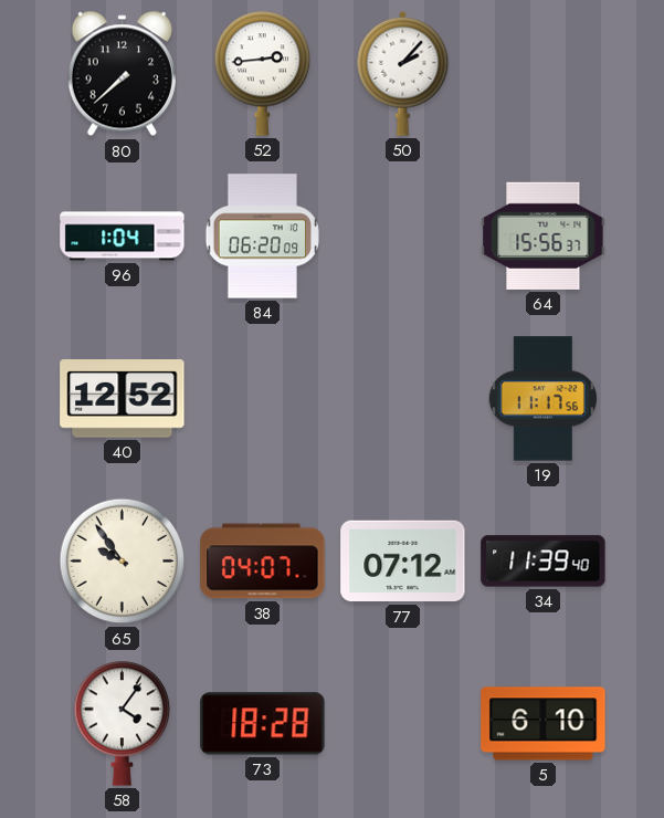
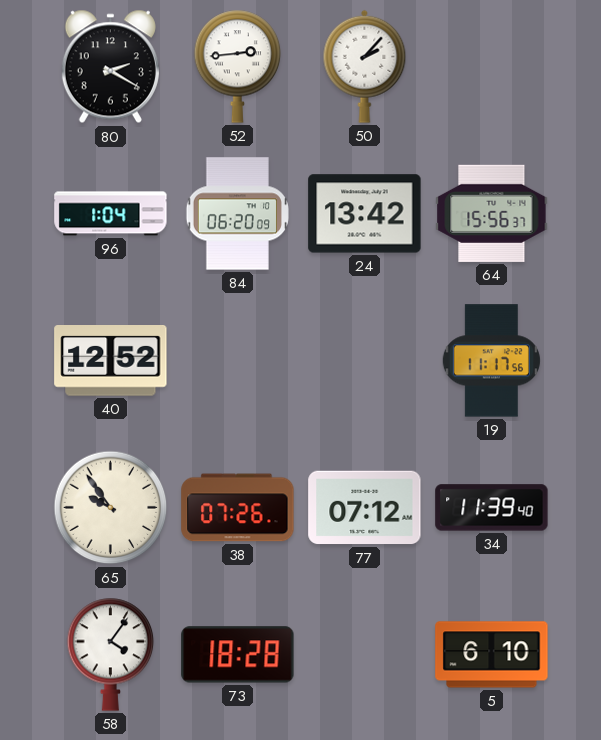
80: 7:38 -> 2:20 (110, 67)
24: none -> 13:42 (365, 214)
38: 04:07 -> 07:26 (238, 508)
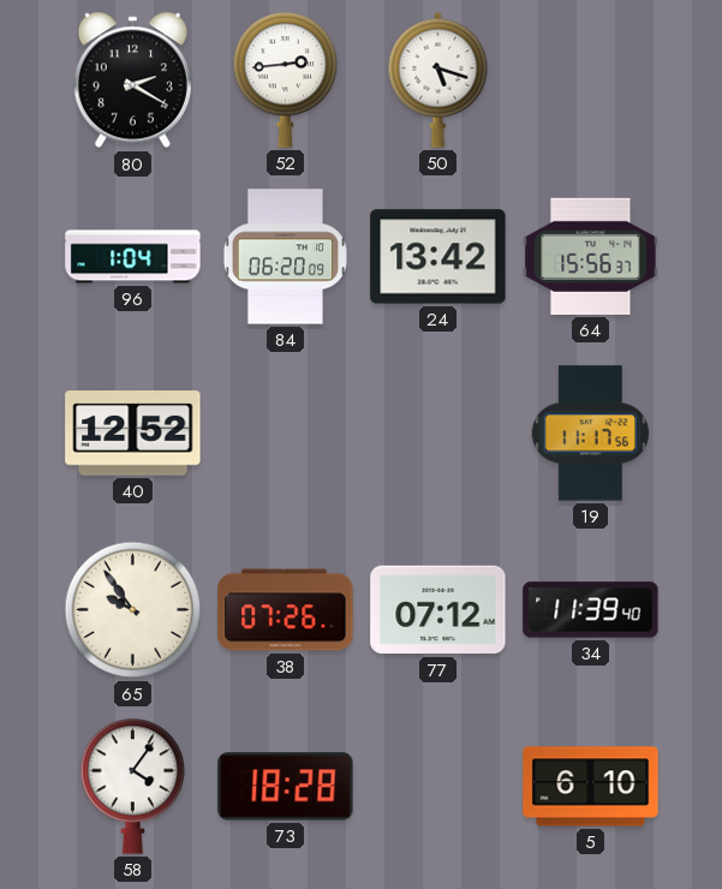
50: 2:07 -> 5:18 (438, 79)
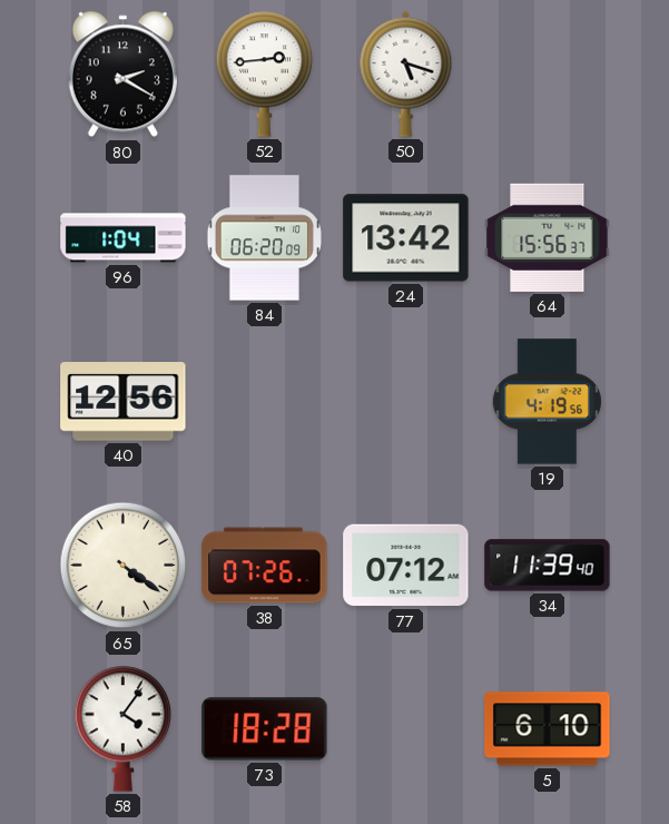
40: 12:52 -> 12:56 (124, 402)
19: 11:17 -> 4:19 (547, 402)
65: 9:54 -> 4:21 (124, 566)
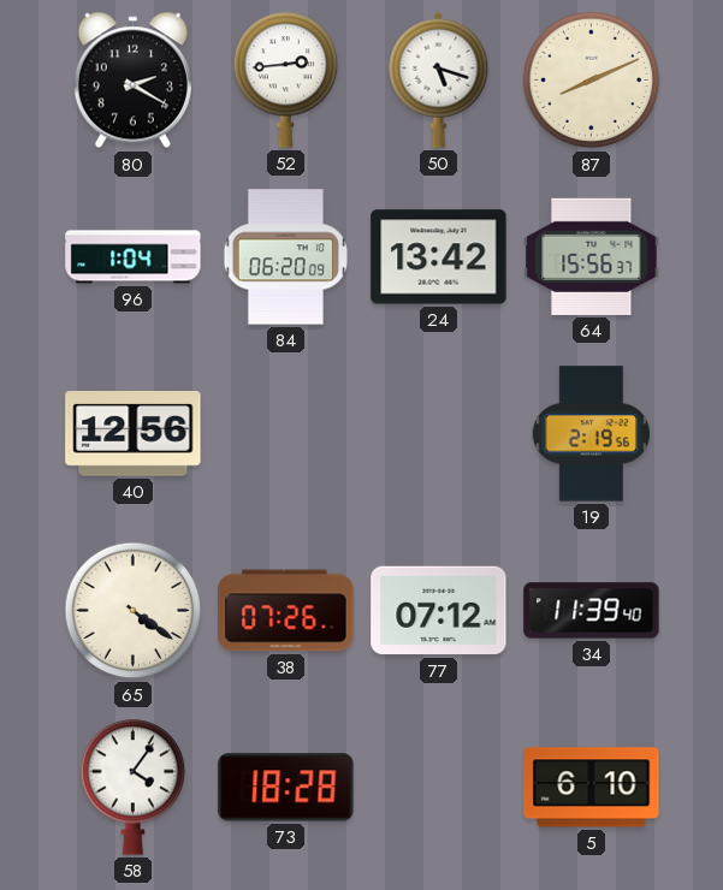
87: none -> 8:11 (592, 81)
19: 4:19 -> 2:19 (591, 434)
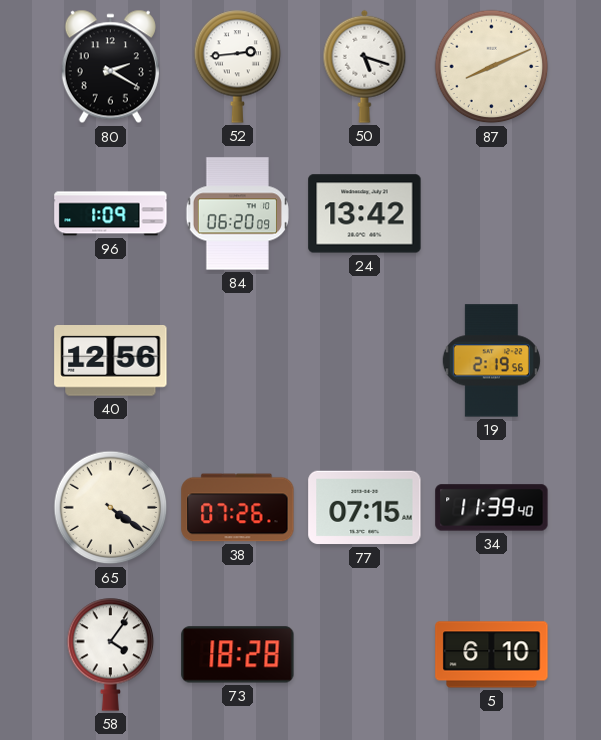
96: 1:04 -> 1:09 (111, 214)
64: 15:56 -> none (592, 256)
77: 07:12 -> 07:15 (365, 508)
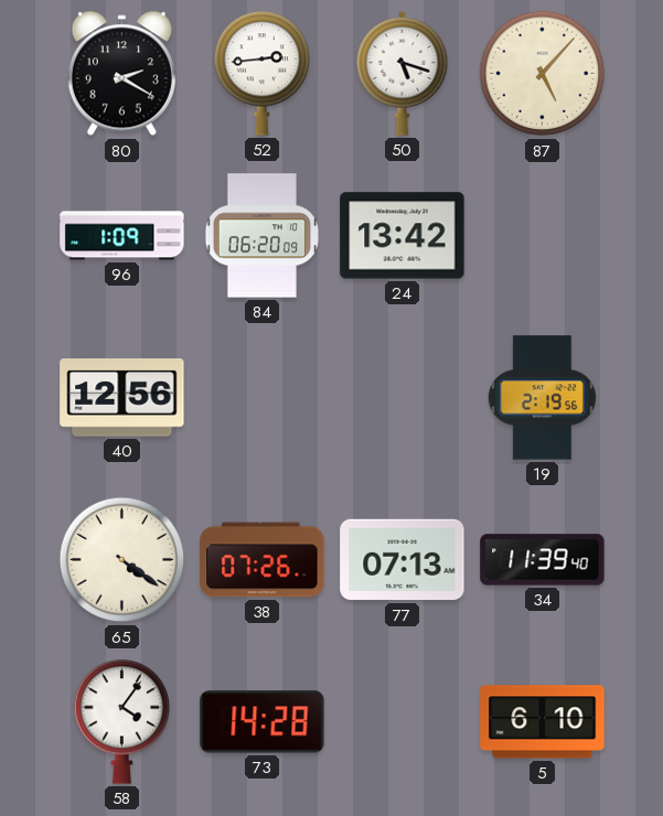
87: 8:11 -> 5:07 (543, 74)
77: 07:15 -> 07:13 (403, 560)
73: 18:28 -> 14:28 (263, 722)
